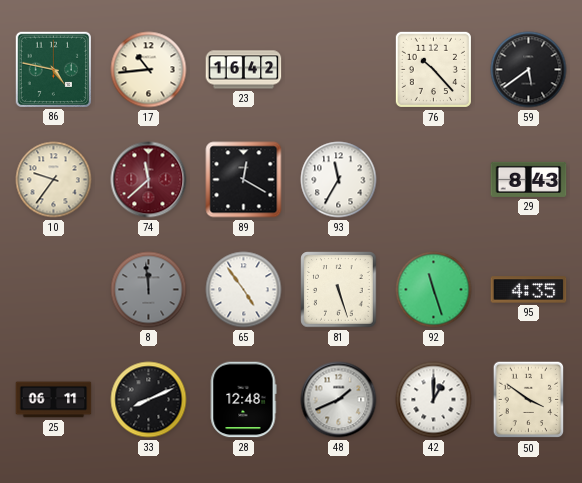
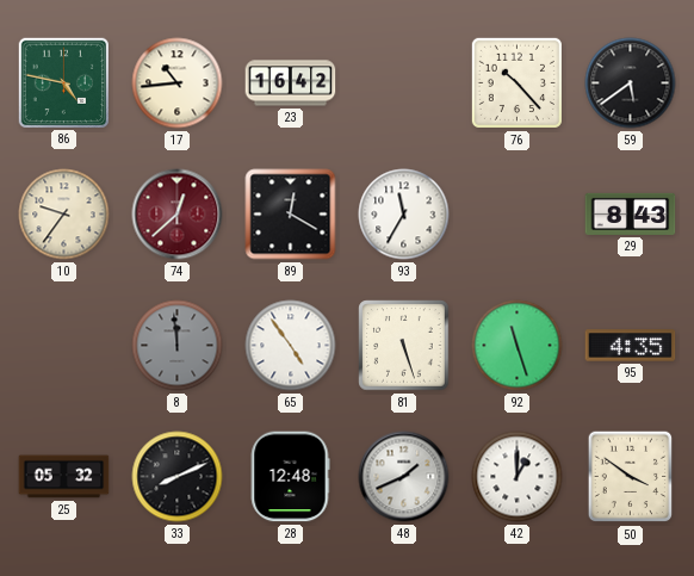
74: 11:38 -> 12:38 (178, 215)
25: 06:11 -> 05:32 (64, 477)
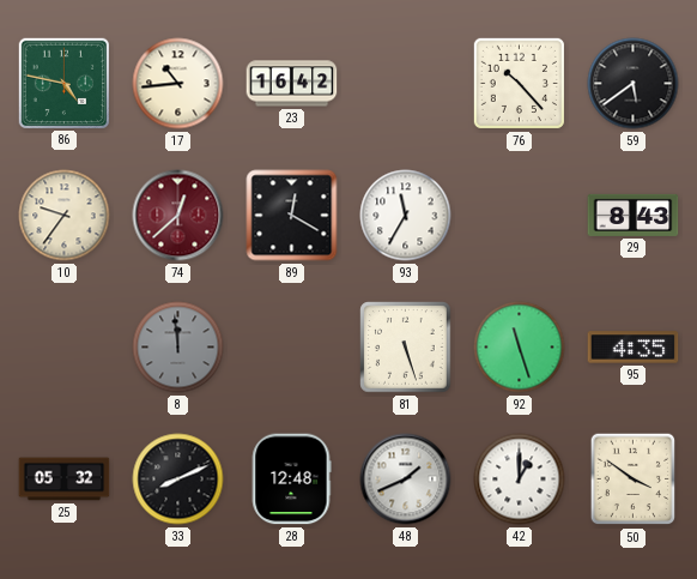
65: 4:54 -> none (291, 346)
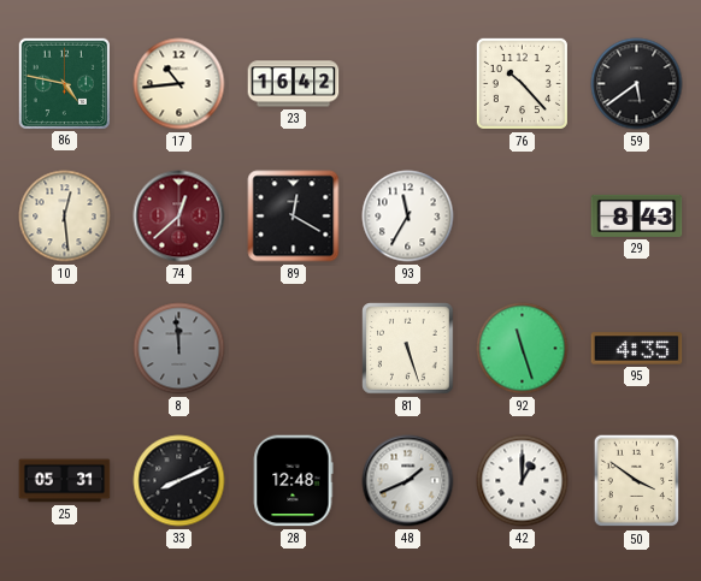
10: 9:36 -> 12:29 (65, 217)
25: 05:32 -> 05:31 (65, 481)
